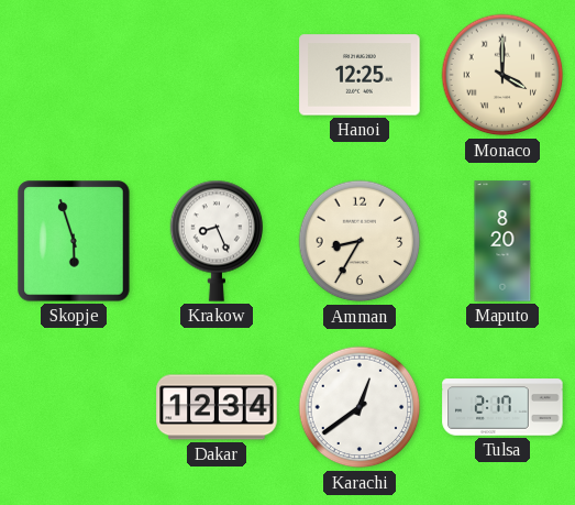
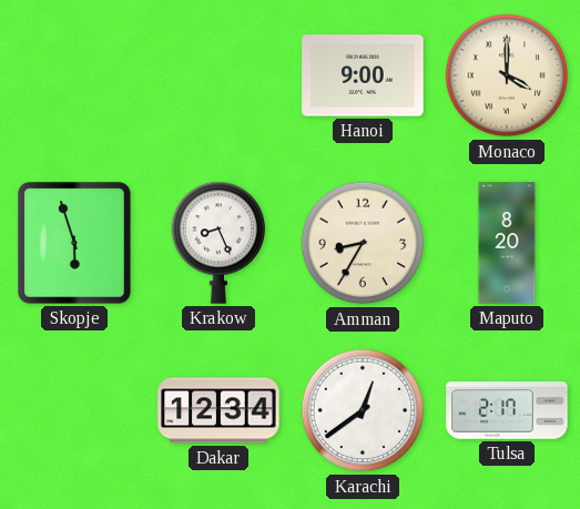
Hanoi: 12:25 -> 9:00 (363, 75)
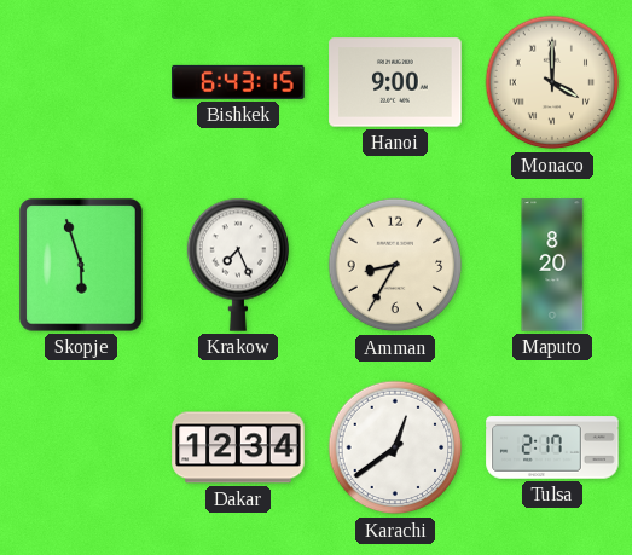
Bishkek: none -> 6:43 (238, 82)
Krakow: 8:26 -> 7:26 (238, 265)
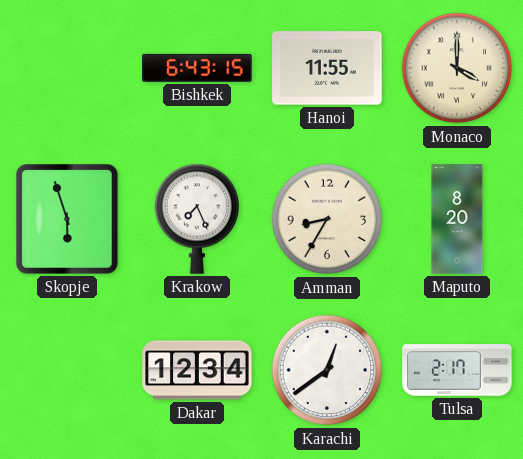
Hanoi: 9:00 -> 11:55 (327, 68)
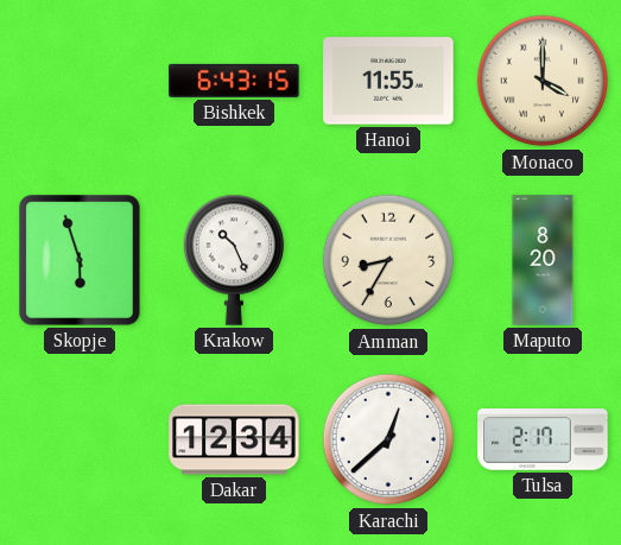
Krakow: 7:26 -> 10:26 (234, 260)
Karachi: 12:39 -> 12:38 (388, 439)
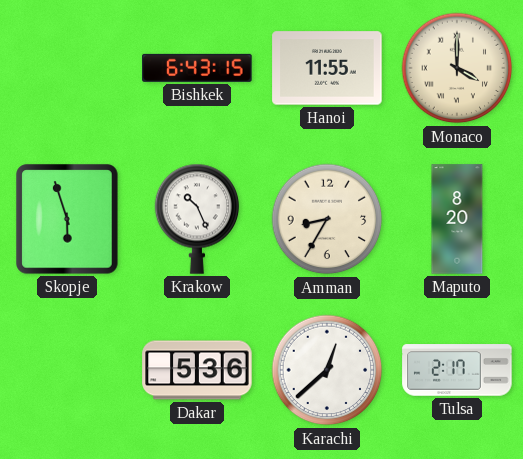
Dakar: 12:34 -> 5:36 (197, 370)
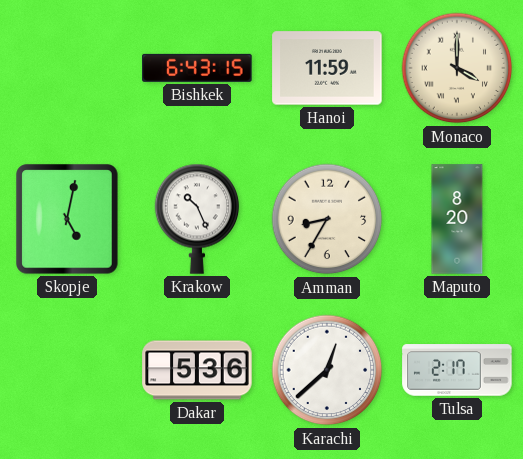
Hanoi: 11:55 -> 11:59 (327, 68)
Skopje: 5:57 -> 5:02 (67, 219)
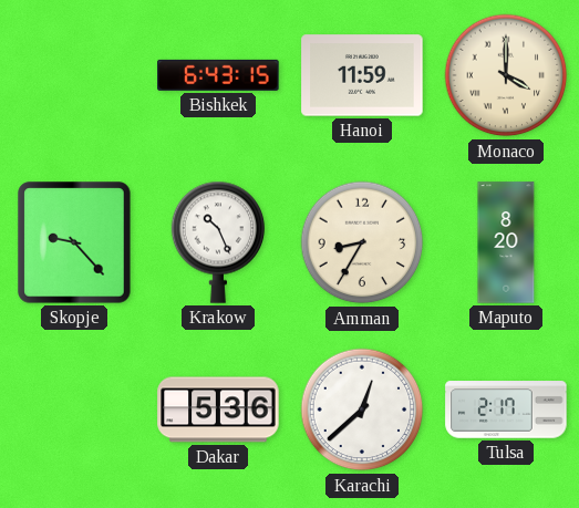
Skopje: 5:02 -> 9:23 (74, 242)
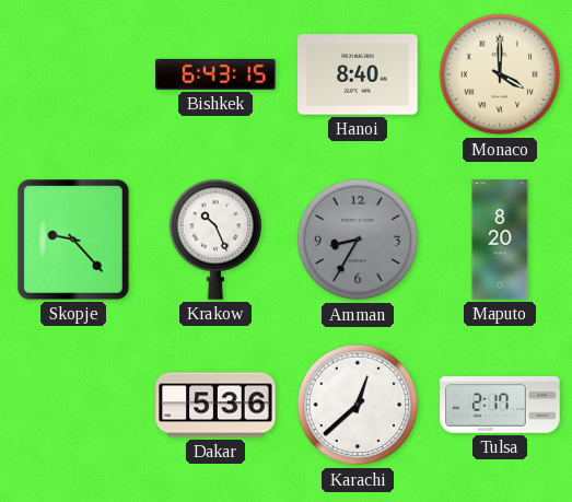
Hanoi: 11:59 -> 8:40 (358, 74)
Amman dial: cream -> grey (358, 240)
